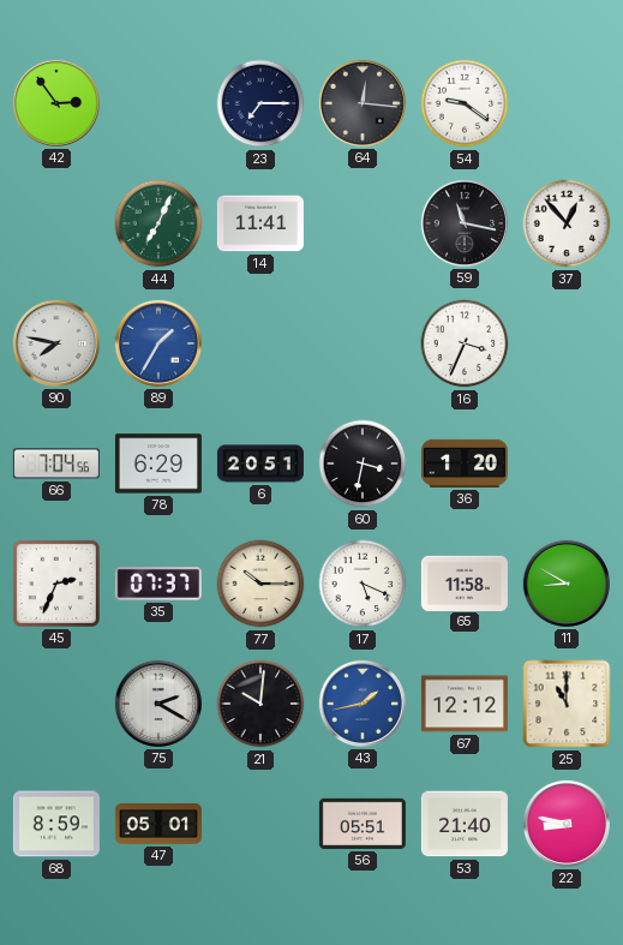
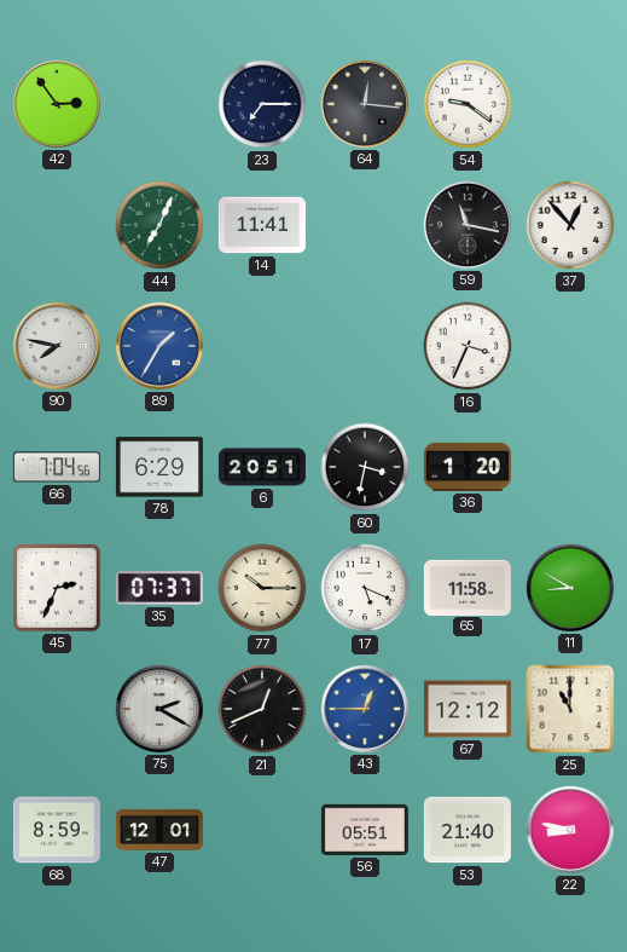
21: 10:01 -> 12:41 (262, 709)
43: 1:43 -> 12:45 (365, 709)
47: 05:01 -> 12:01 (159, 831)
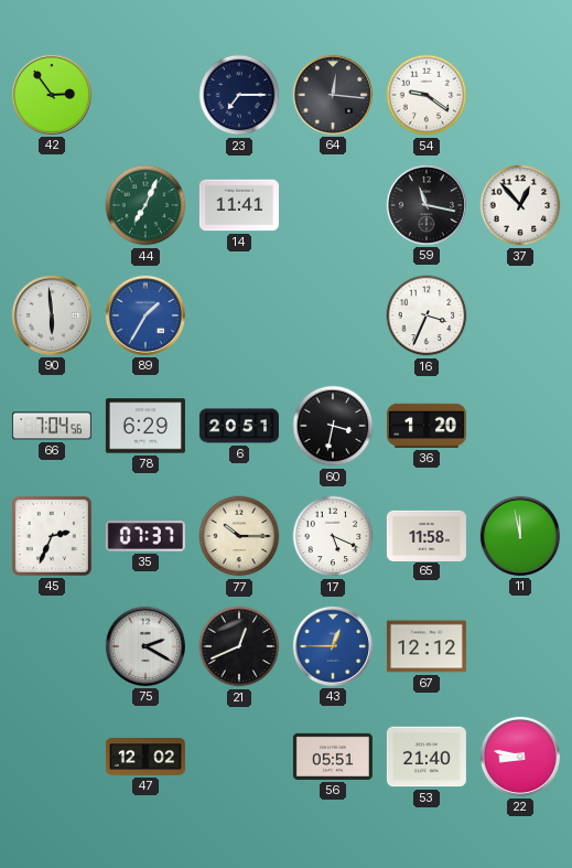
90: 7:47 -> 5:59 (52, 315)
11: 8:50 -> 11:58 (520, 536)
25: 11:00 -> none (570, 709)
68: 8:59 -> none (57, 830)
47: 12:01 -> 12:02 (145, 758)
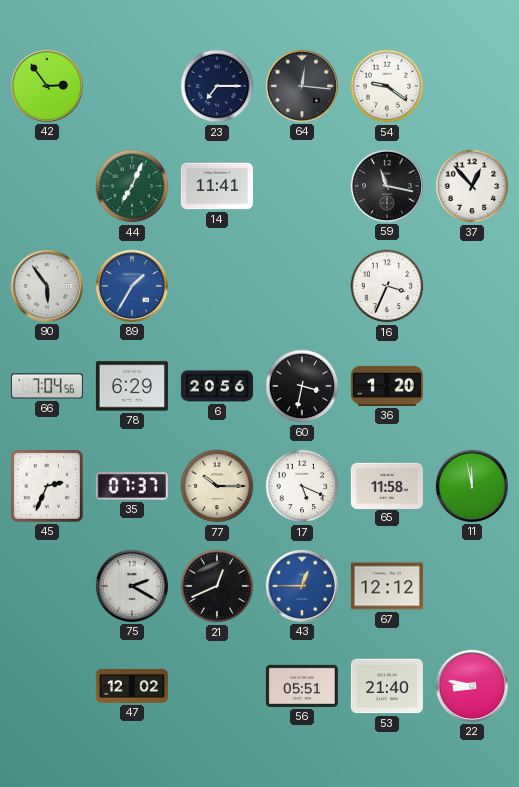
90: 5:59 -> 5:54 (47, 286)
6: 20:51 -> 20:56 (217, 386)
